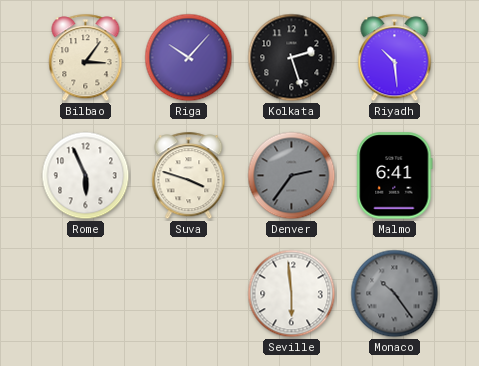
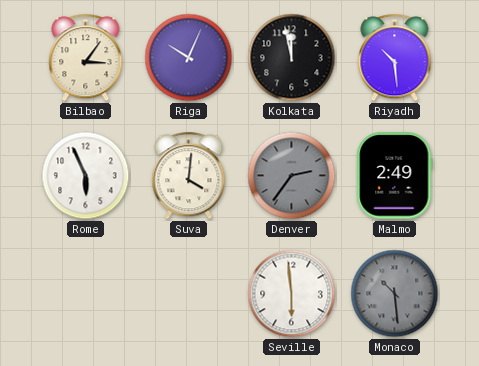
Riga: 10:07 -> 10:04 (189, 58)
Kolkata: 2:27 -> 11:58 (292, 58)
Suva: 3:48 -> 4:01 (189, 176)
Malmo: 6:41 -> 2:49 (395, 176)
Monaco: 10:24 -> 10:29 (395, 294)
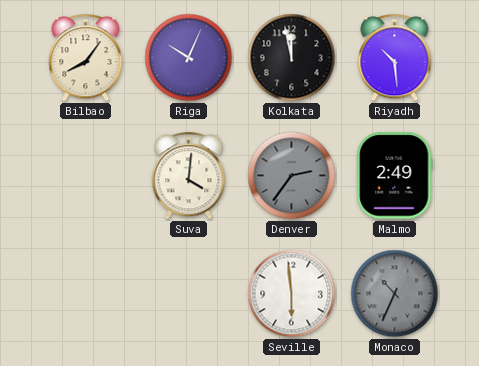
Bilbao: 3:06 -> 8:06 (86, 58)
Rome: 5:56 -> none (86, 176)
Monaco: 10:29 -> 10:34 (395, 294)
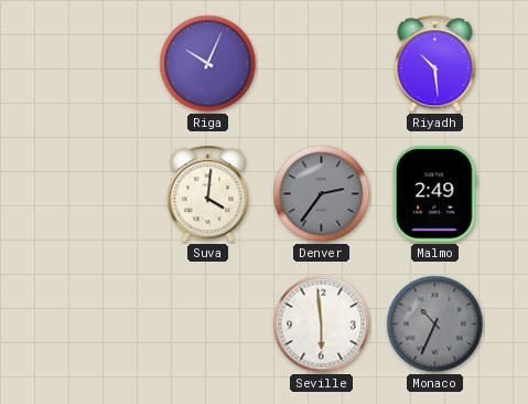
Bilbao: 8:06 -> none (86, 58)
Kolkata: 11:58 -> none (292, 58)
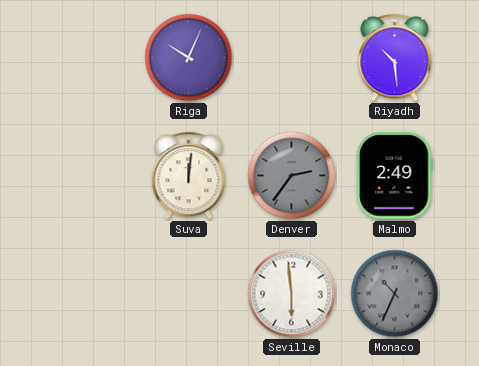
Suva: 4:01 -> 12:01 (189, 176)
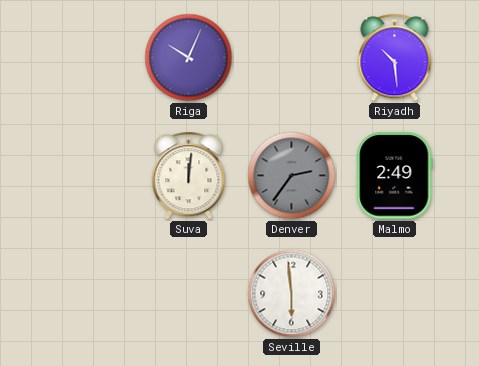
Monaco: 10:34 -> none (395, 294)
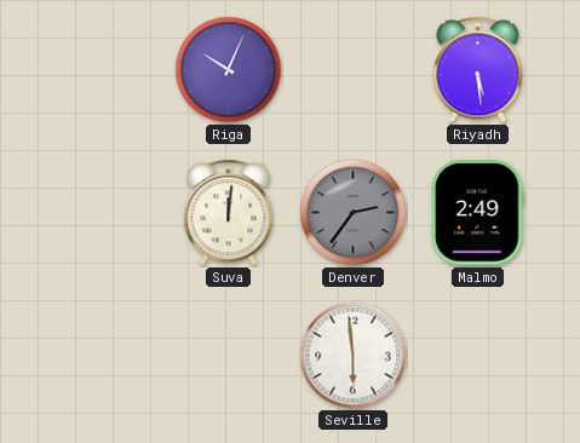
Riyadh: 10:29 -> 5:29 (478, 70)
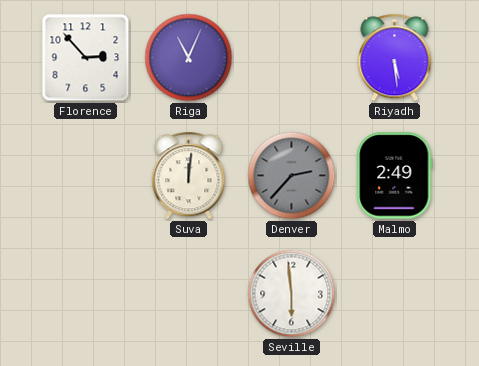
Florence: none -> 2:53 (86, 58)
Riga: 10:04 -> 11:04 (189, 58)
Denver: 2:36 -> 2:37 (292, 176)
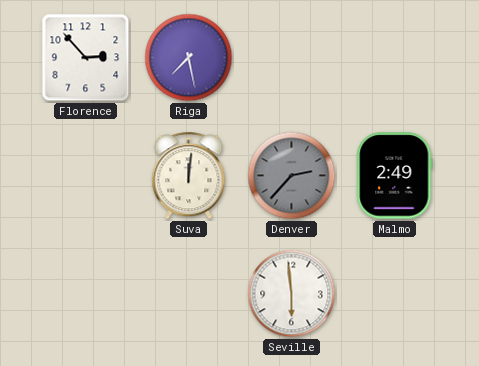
Riga: 11:04 -> 7:28 (189, 58)
Riyadh: 5:29 -> none (395, 58)
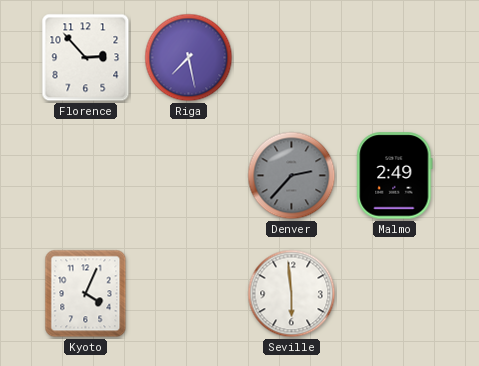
Suva: 12:01 -> none (189, 176)
Kyoto: none -> 4:04 (86, 294)
